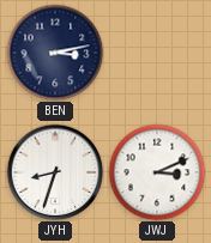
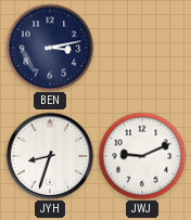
JWJ: 3:11 -> 9:11 (142, 156)
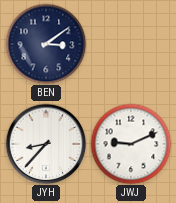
BEN: 3:13 -> 3:09 (46, 44)
JYH: 8:33 -> 8:37 (46, 144)
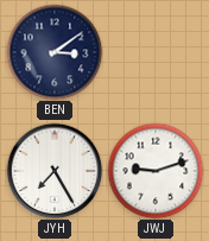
JYH: 8:37 -> 7:25 (55, 171)
JWJ: 9:11 -> 9:12 (156, 171)
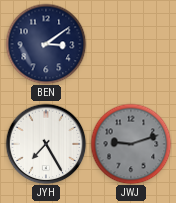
JWJ dial: white -> grey (131, 144)
